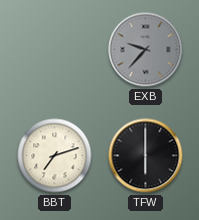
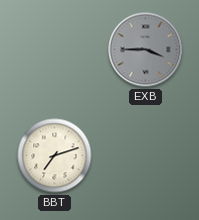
EXB: 9:37 -> 3:45 (146, 50)
TFW: 6:00 -> none (146, 156)
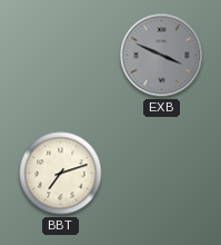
EXB: 3:45 -> 3:49 (162, 56)
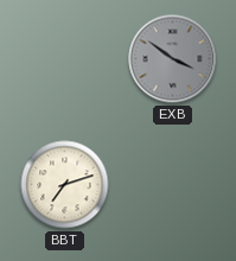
EXB: 3:49 -> 3:51 (173, 59)
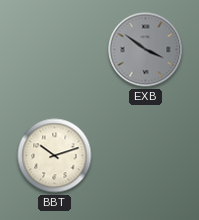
BBT: 7:12 -> 10:12 (55, 156)
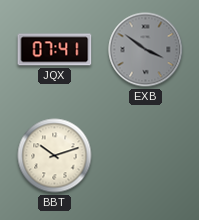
JQX: none -> 07:41 (55, 50)
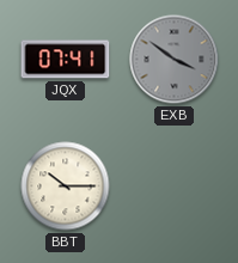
BBT: 10:12 -> 10:15 (66, 186)
